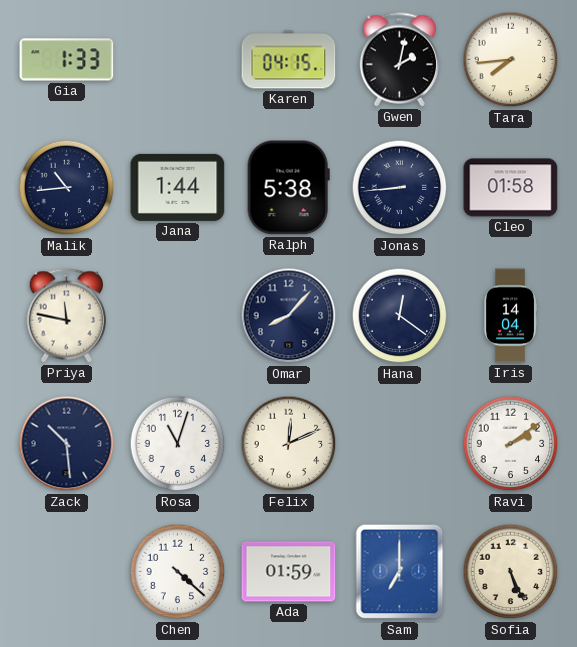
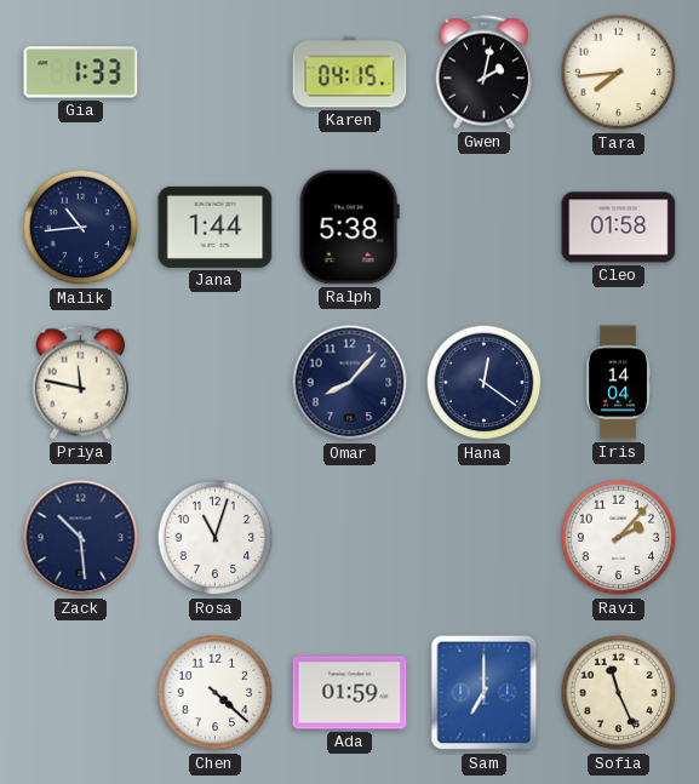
Jonas: 8:44 -> none (400, 188)
Felix: 12:11 -> none (289, 444)
Ravi: 2:09 -> 2:07 (619, 538)
Sofia: 5:26 -> 11:26 (619, 693)
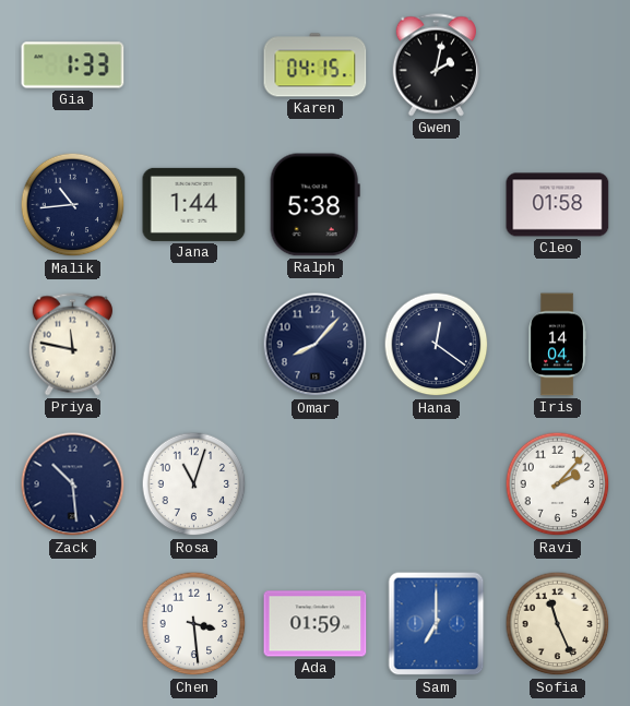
Tara: 7:44 -> none (619, 73)
Chen: 4:22 -> 3:29 (194, 624)
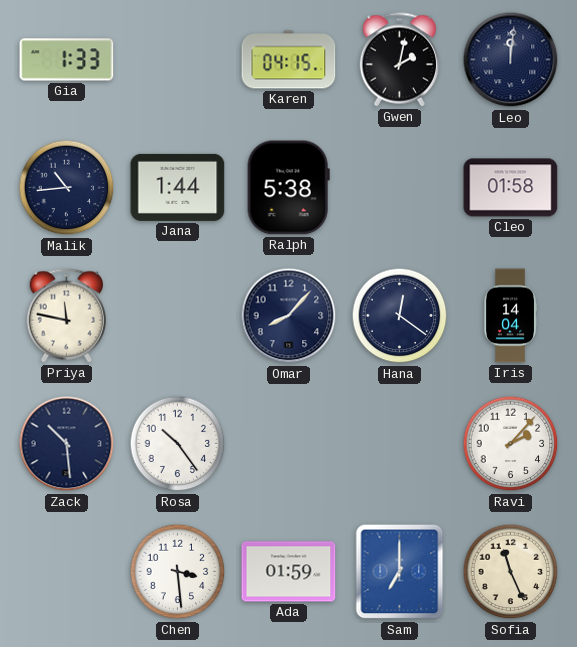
Leo: none -> 12:01 (511, 60)
Rosa: 11:03 -> 10:24 (178, 444)
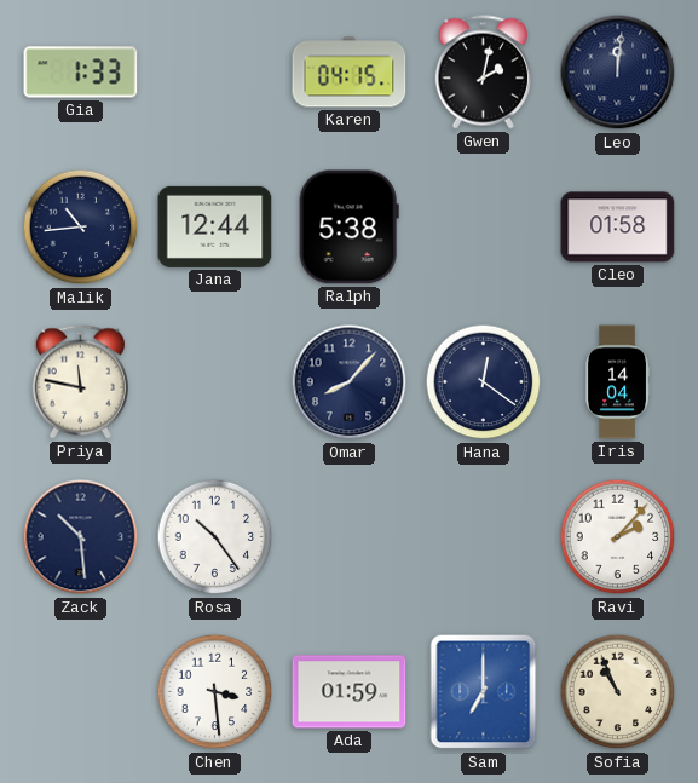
Jana: 1:44 -> 12:44 (215, 226)
Sofia: 11:26 -> 10:56 (618, 692)
